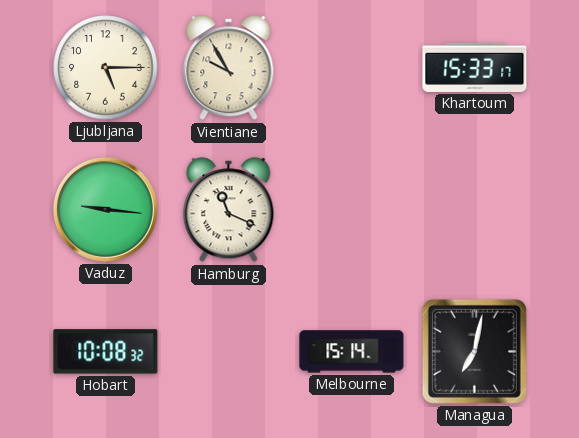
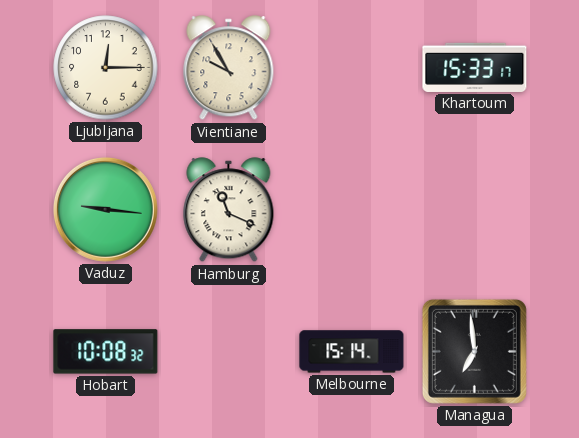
Ljubljana: 5:15 -> 12:15 (106, 68)
Managua: 7:02 -> 6:59 (474, 351)
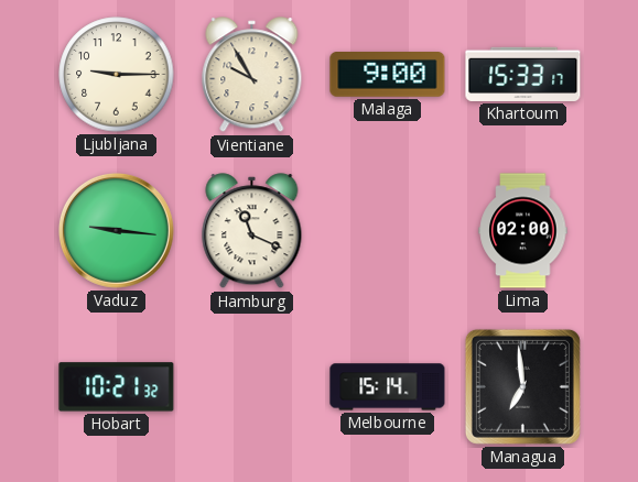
Ljubljana: 12:15 -> 9:15 (117, 75)
Malaga: none -> 9:00 (388, 75)
Lima: none -> 02:00 (523, 231)
Hobart: 10:08 -> 10:21 (117, 387)
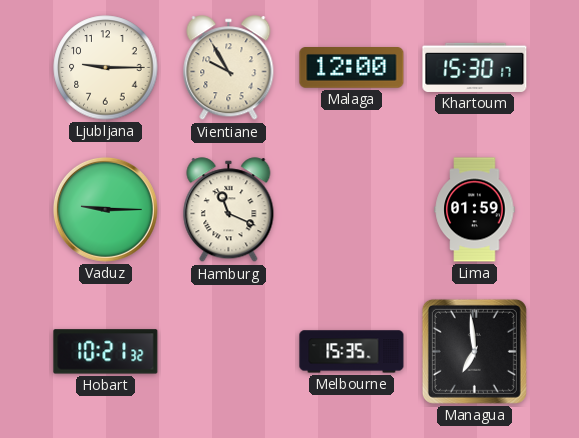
Malaga: 9:00 -> 12:00 (352, 68)
Khartoum: 15:33 -> 15:30 (475, 67)
Vaduz: 9:16 -> 9:15 (105, 209)
Lima: 02:00 -> 01:59 (475, 210)
Melbourne: 15:14 -> 15:35 (352, 352)
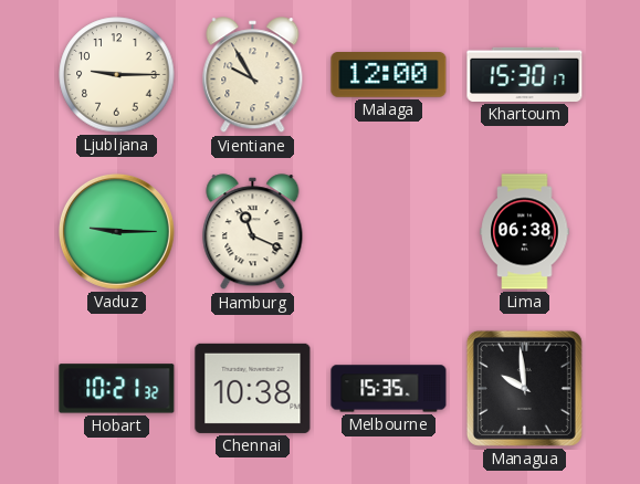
Lima: 01:59 -> 06:38 (525, 232)
Chennai: none -> 10:38 (253, 388)
Managua: 6:59 -> 9:59 (524, 388)
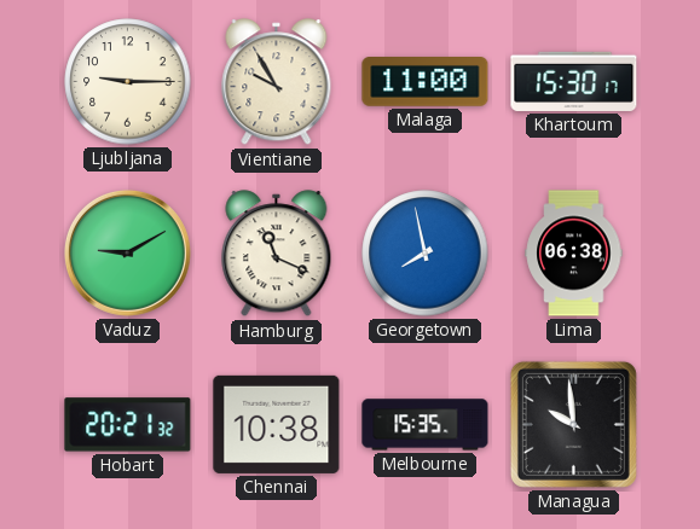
Malaga: 12:00 -> 11:00 (426, 82)
Vaduz: 9:15 -> 9:10 (127, 252)
Georgetown: none -> 7:58 (426, 254)
Hobart: 10:21 -> 20:21 (128, 425)
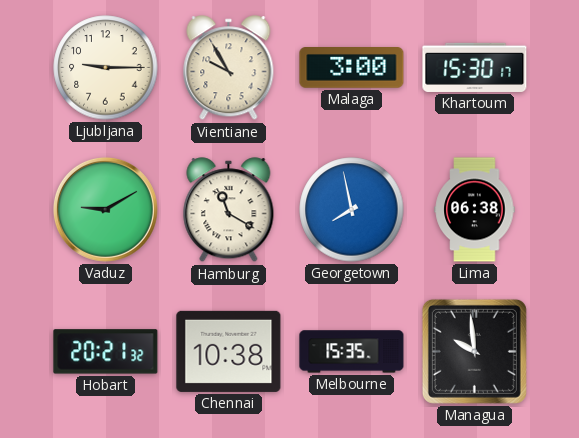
Malaga: 11:00 -> 3:00 (352, 68)
Hamburg: 11:19 -> 11:20 (229, 210)
